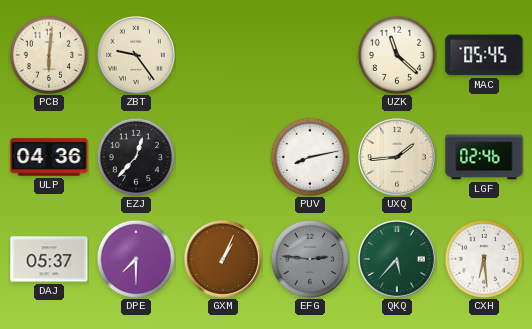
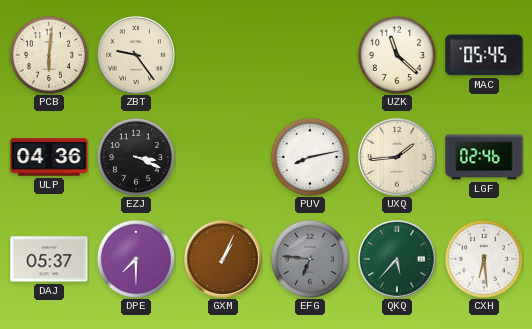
EZJ: 12:37 -> 3:19 (136, 157)
EFG: 2:46 -> 6:46 (310, 259)
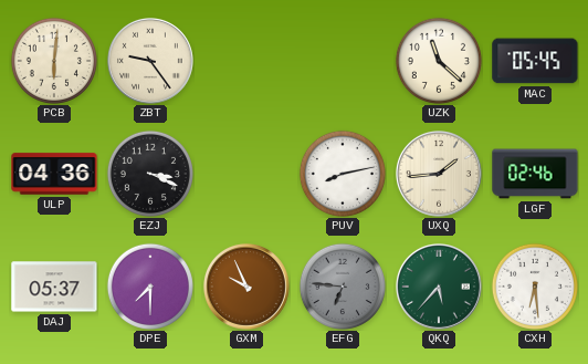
GXM: 1:04 -> 9:56 (248, 288)
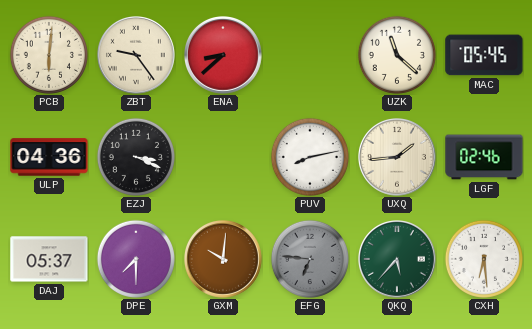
ENA: none -> 8:38 (224, 56)
GXM: 9:56 -> 10:01 (224, 260)
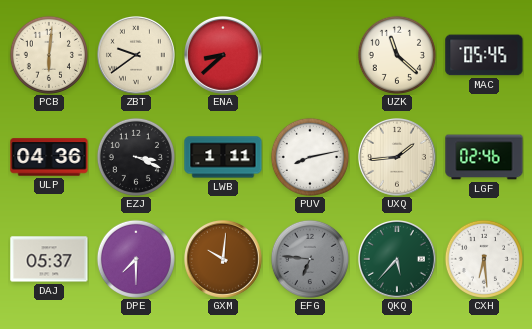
ZBT: 9:24 -> 9:39 (137, 56)
LWB: none -> 1:11 (223, 157)
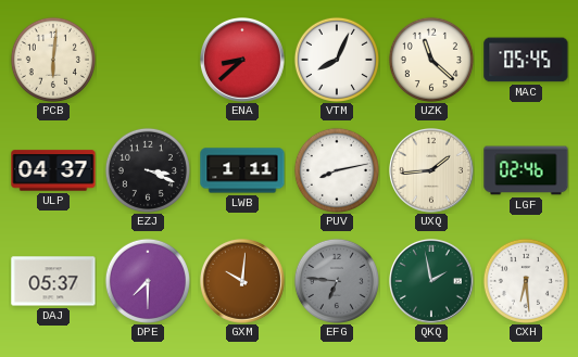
ZBT: 9:39 -> none (137, 56)
VTM: none -> 8:04 (337, 60)
ULP: 04:36 -> 04:37 (53, 170)
QKQ: 5:37 -> 1:58 (432, 282)
